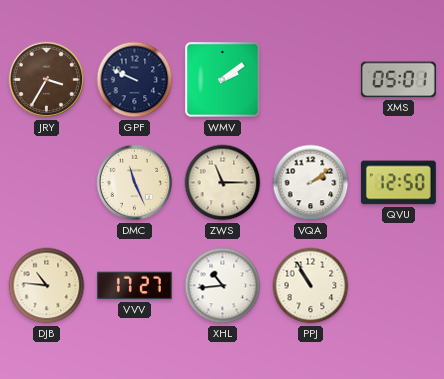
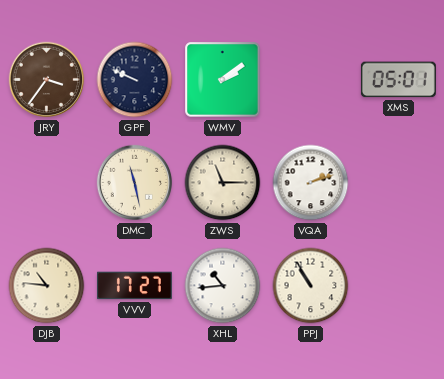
JRY: 3:35 -> 3:36 (47, 80)
DMC: 11:26 -> 11:28 (135, 183)
VQA: 2:09 -> 2:12 (311, 183)
QVU: 12:50 -> none (398, 183)
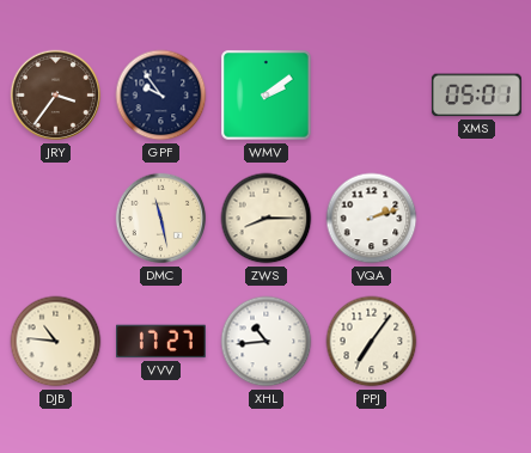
GPF: 9:49 -> 9:54 (161, 96)
ZWS: 11:15 -> 8:15 (267, 219)
PPJ: 10:55 -> 7:06 (372, 342)
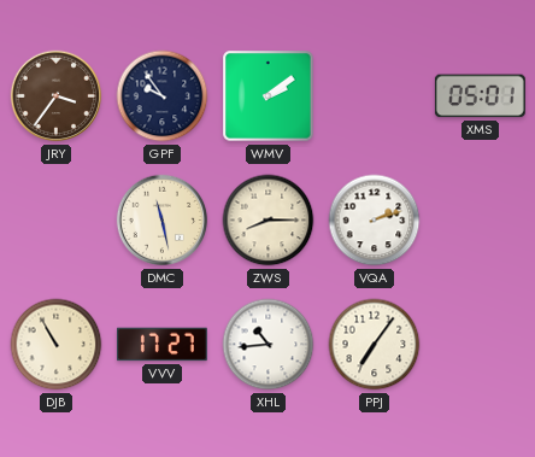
DJB: 10:46 -> 10:55 (57, 345)
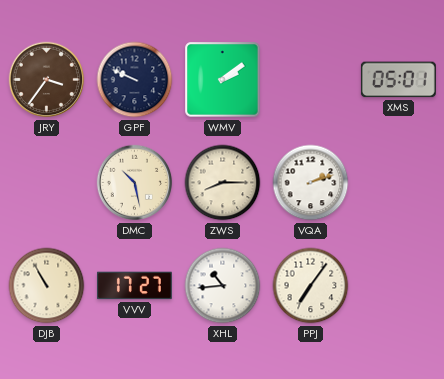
GPF: 9:54 -> 9:49 (135, 80)
DMC: 11:28 -> 10:28 (135, 183)
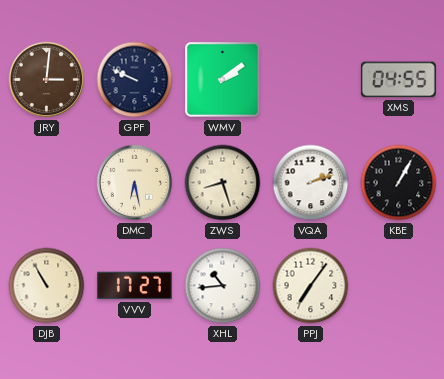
JRY: 3:36 -> 3:01 (47, 80)
XMS: 05:01 -> 04:55 (398, 80)
DMC: 10:28 -> 6:28 (135, 183)
ZWS: 8:15 -> 8:27 (223, 183)
KBE: none -> 1:05 (399, 183)
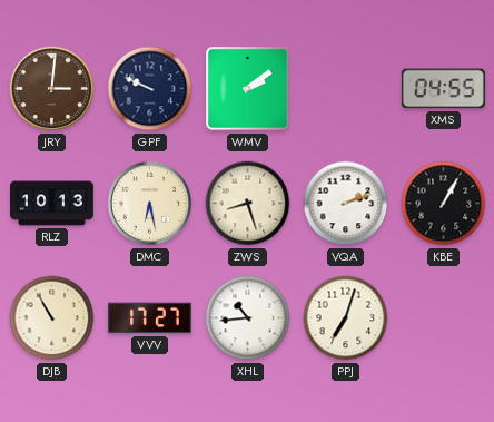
RLZ: none -> 10:13 (52, 204)
PPJ: 7:06 -> 7:03 (346, 318)
